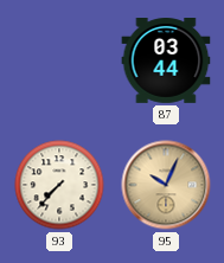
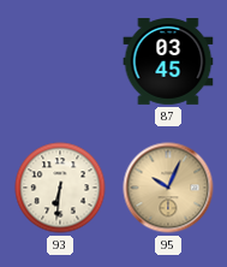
87: 03:44 -> 03:45 (168, 63)
93: 7:37 -> 6:31 (60, 188)
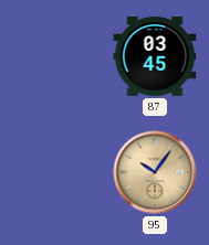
93: 6:31 -> none (60, 188)
95: 10:04 -> 10:06 (155, 172)
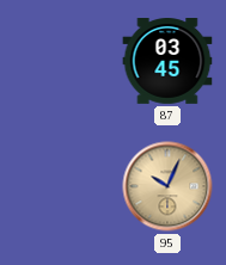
95: 10:06 -> 10:04 (167, 186)
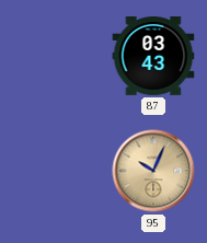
87: 03:45 -> 03:43 (153, 57)
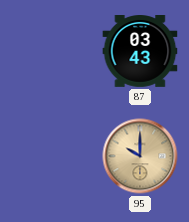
95: 10:04 -> 10:00 (140, 156)
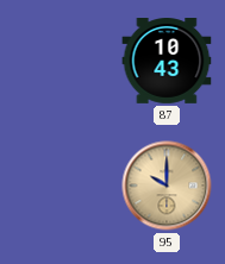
87: 03:43 -> 10:43 (167, 62)
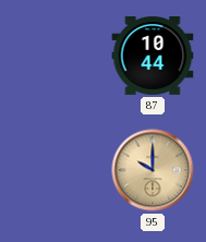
87: 10:43 -> 10:44 (153, 57)
